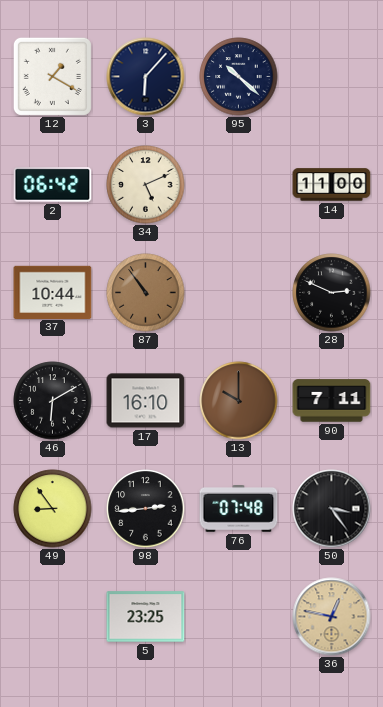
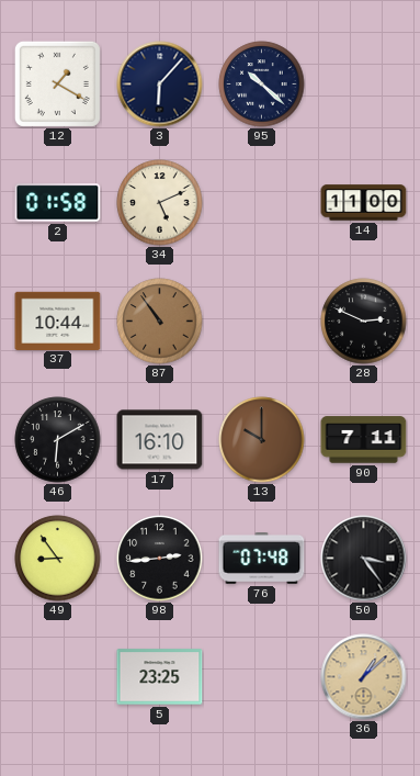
2: 06:42 -> 01:58 (58, 203)
36: 12:47 -> 1:08 (364, 677)
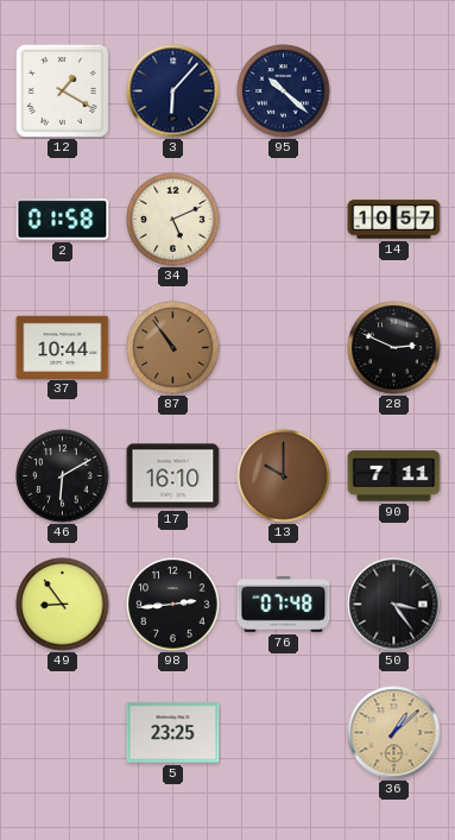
14: 11:00 -> 10:57 (394, 220)
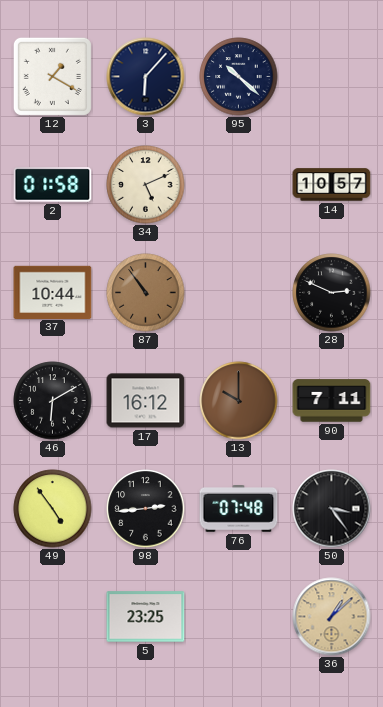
17: 16:10 -> 16:12 (146, 401)
49: 8:54 -> 4:54 (53, 509)
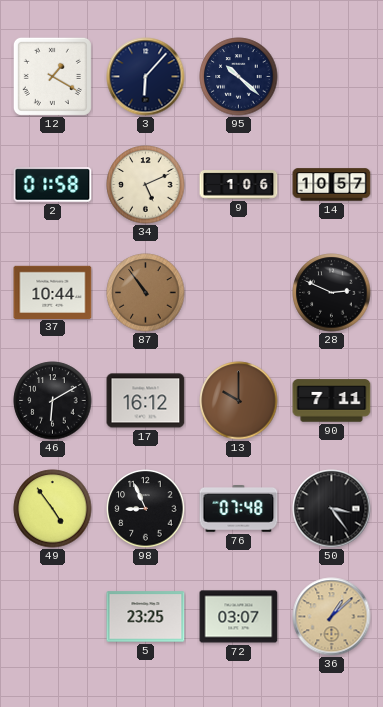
9: none -> 1:06 (239, 185)
98: 2:44 -> 8:56 (146, 509)
72: none -> 03:07 (239, 617)
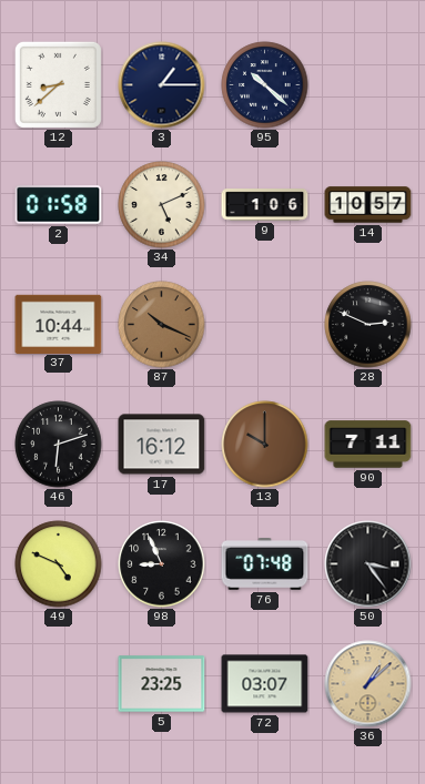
12: 1:20 -> 8:38 (58, 84)
3: 6:07 -> 1:15 (162, 85)
87: 10:54 -> 10:19 (162, 325)
46: 6:10 -> 6:12 (59, 445)
49: 4:54 -> 4:49 (59, 564)
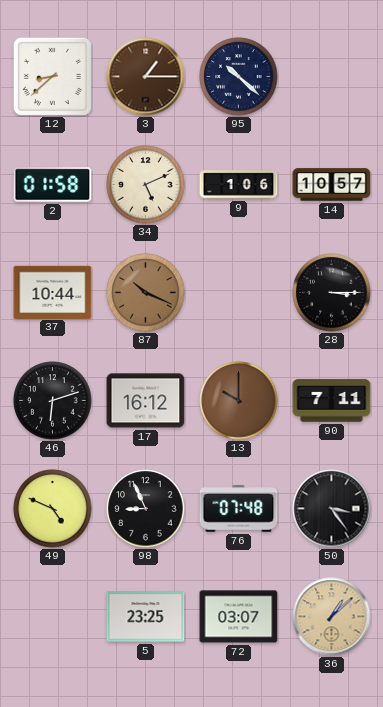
3 dial: navy -> brown (146, 77)
28: 2:49 -> 3:15 (332, 293)
